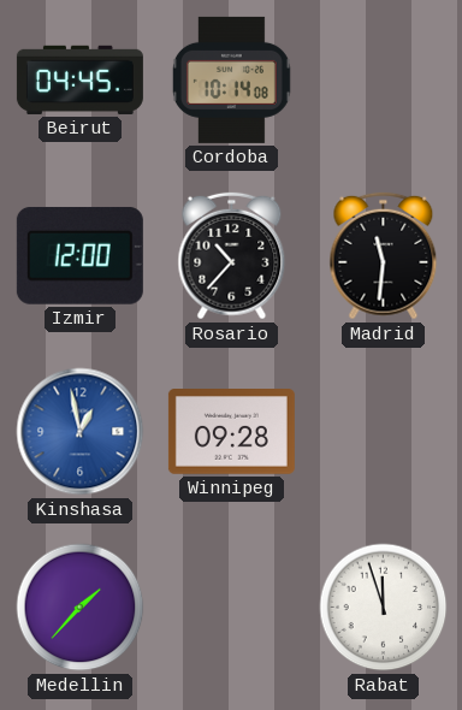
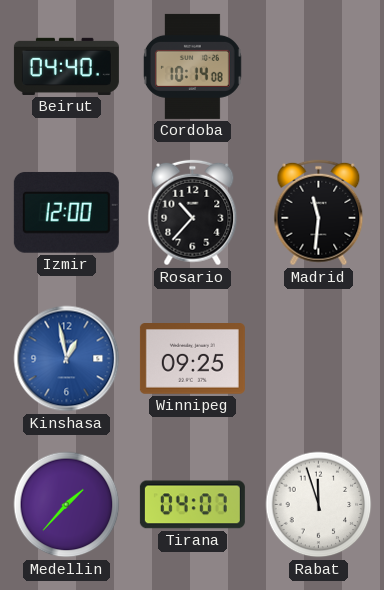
Beirut: 04:45 -> 04:40 (66, 66)
Winnipeg: 09:28 -> 09:25 (192, 359)
Tirana: none -> 04:07 (192, 505)
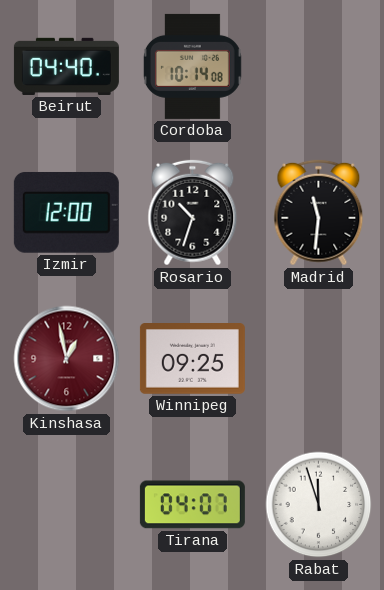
Rosario: 10:37 -> 10:33 (193, 213)
Kinshasa dial: blue -> burgundy (67, 359)
Medellin: 1:37 -> none (67, 505)
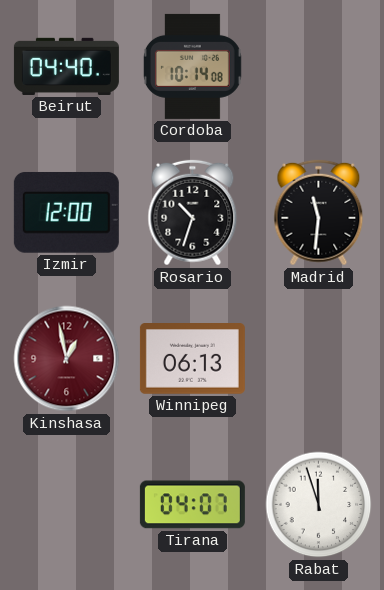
Winnipeg: 09:25 -> 06:13 (192, 359)
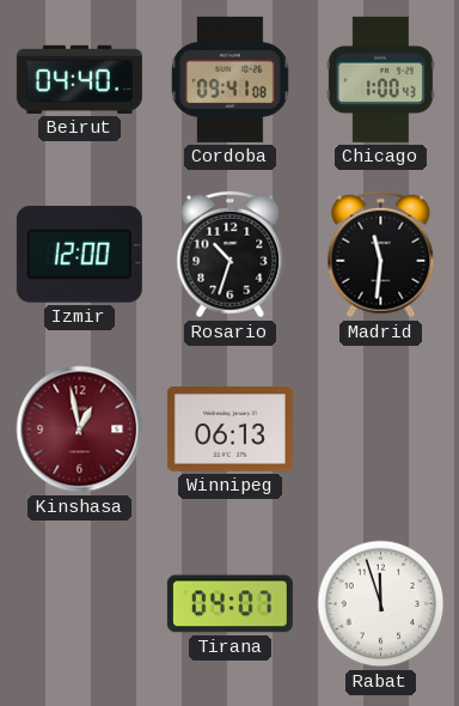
Cordoba: 10:14 -> 09:41 (229, 79)
Chicago: none -> 1:00 (380, 79)
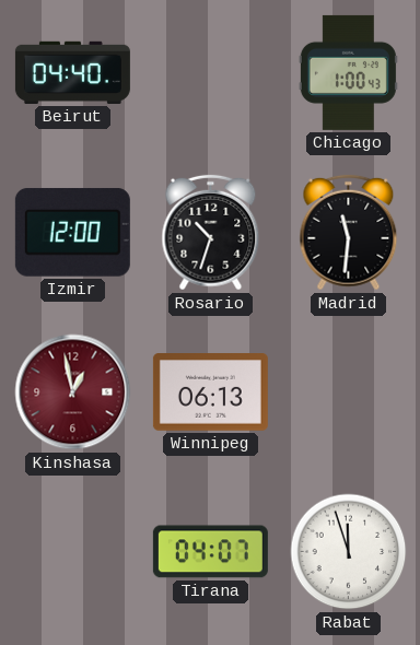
Cordoba: 09:41 -> none (229, 79)
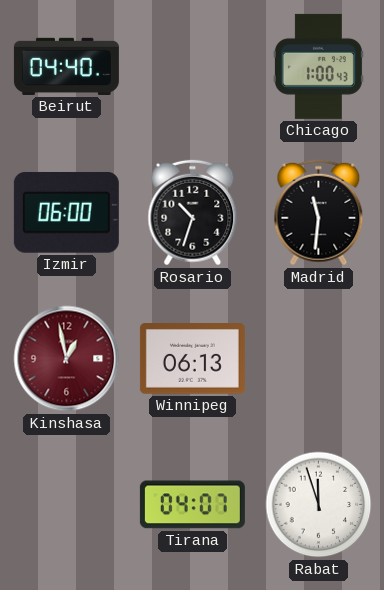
Izmir: 12:00 -> 06:00 (66, 212)
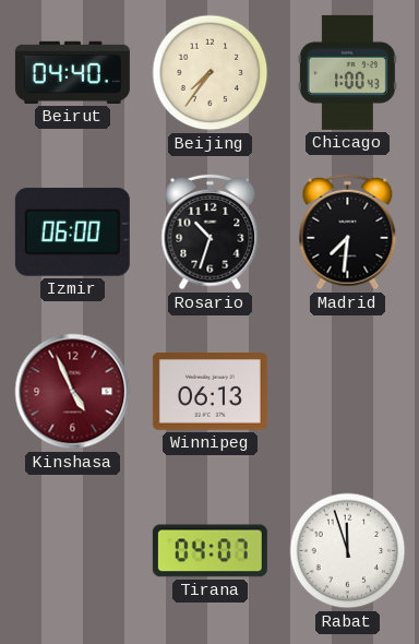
Beijing: none -> 7:36 (211, 73)
Madrid: 11:31 -> 7:31 (348, 232)
Kinshasa: 12:58 -> 4:56 (73, 392)
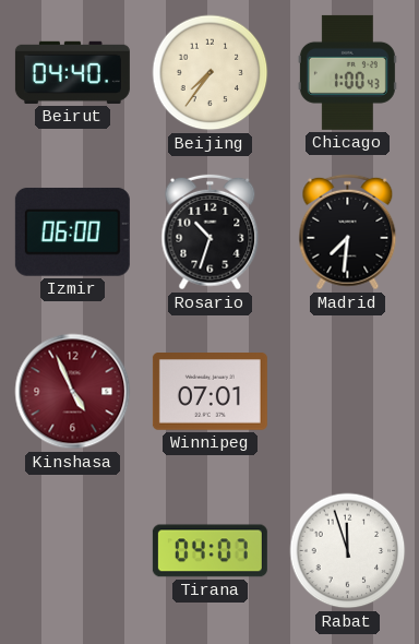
Winnipeg: 06:13 -> 07:01 (209, 392)
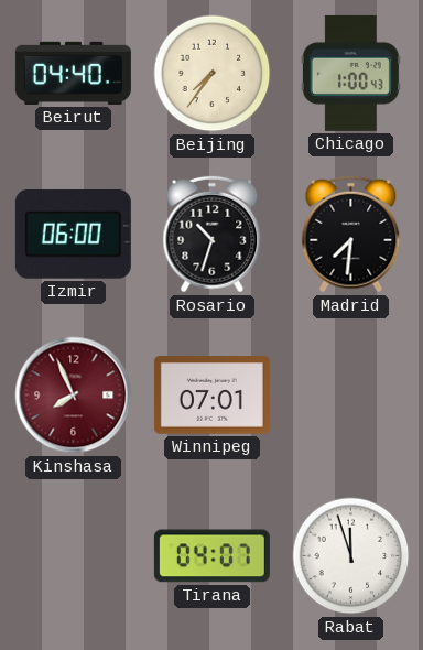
Kinshasa: 4:56 -> 7:56 (74, 396)
